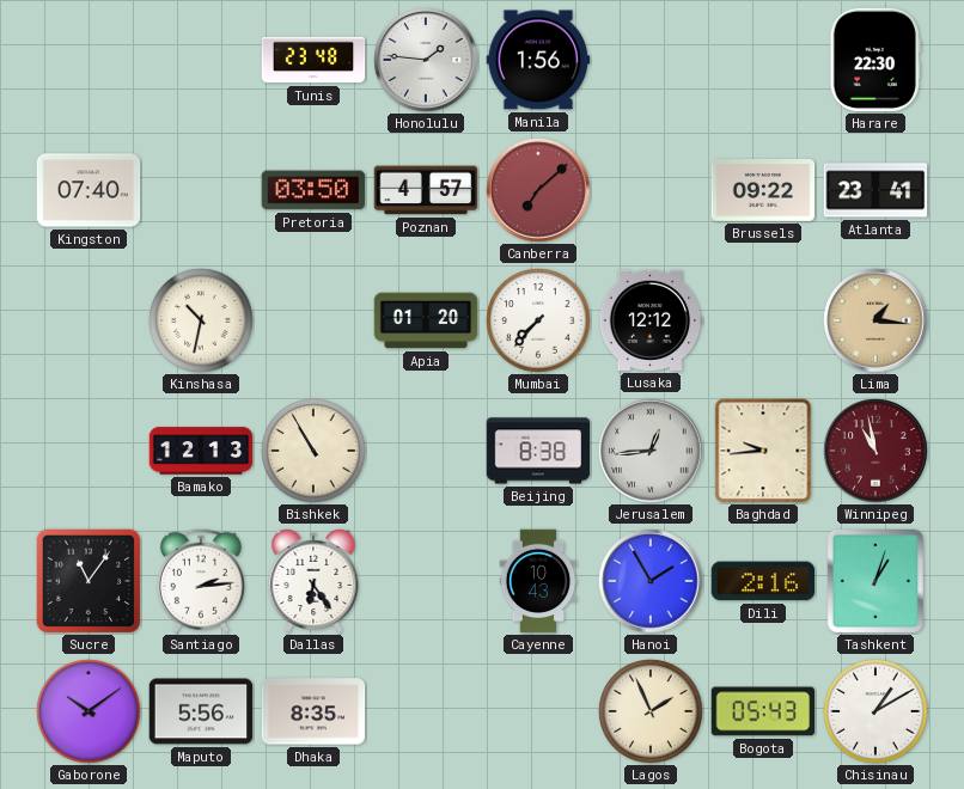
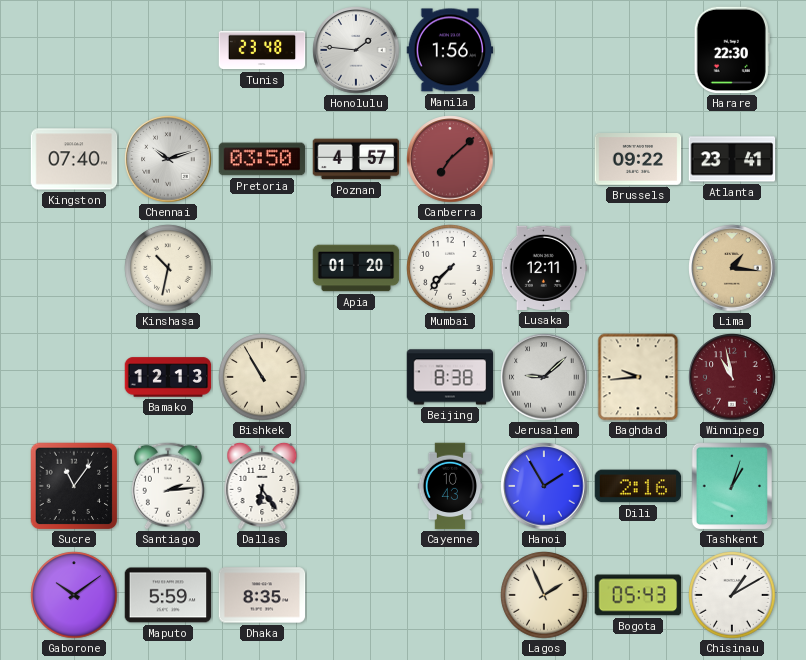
Chennai: none -> 10:12 (168, 159)
Lusaka: 12:12 -> 12:11 (544, 268)
Jerusalem: 12:44 -> 9:08 (544, 377)
Maputo: 5:56 -> 5:59 (168, 595)
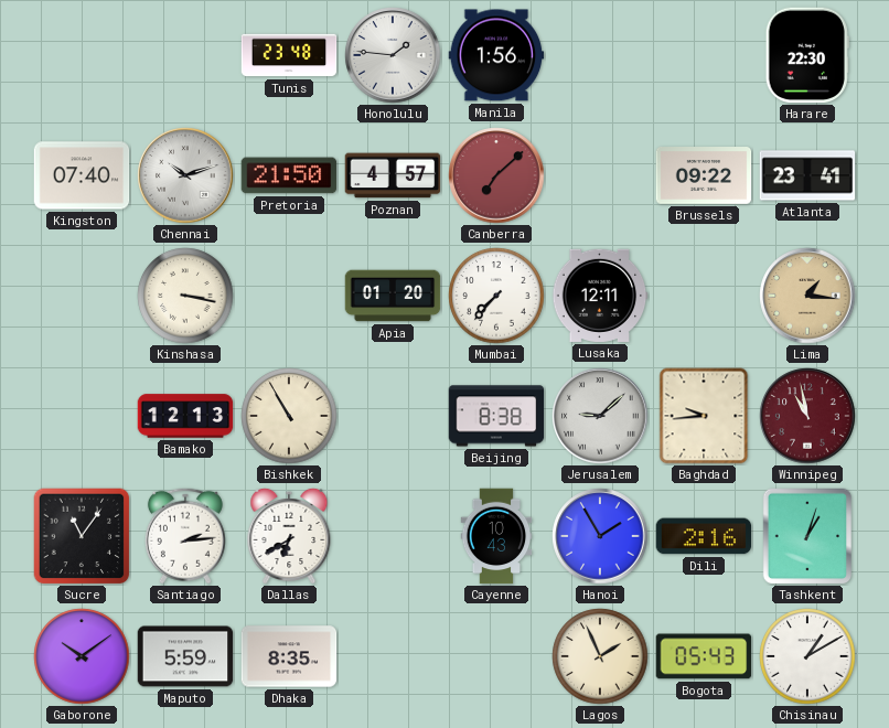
Pretoria: 03:50 -> 21:50 (289, 175)
Kinshasa: 10:32 -> 3:17 (185, 296)
Dallas: 6:24 -> 6:40 (289, 536)
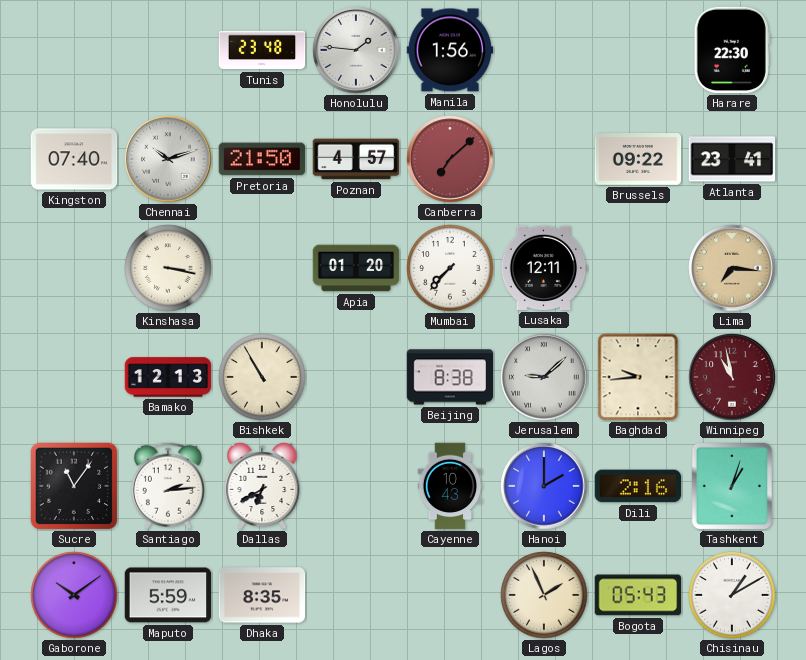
Lima: 1:16 -> 7:16 (732, 268)
Hanoi: 1:55 -> 2:00 (544, 486)
